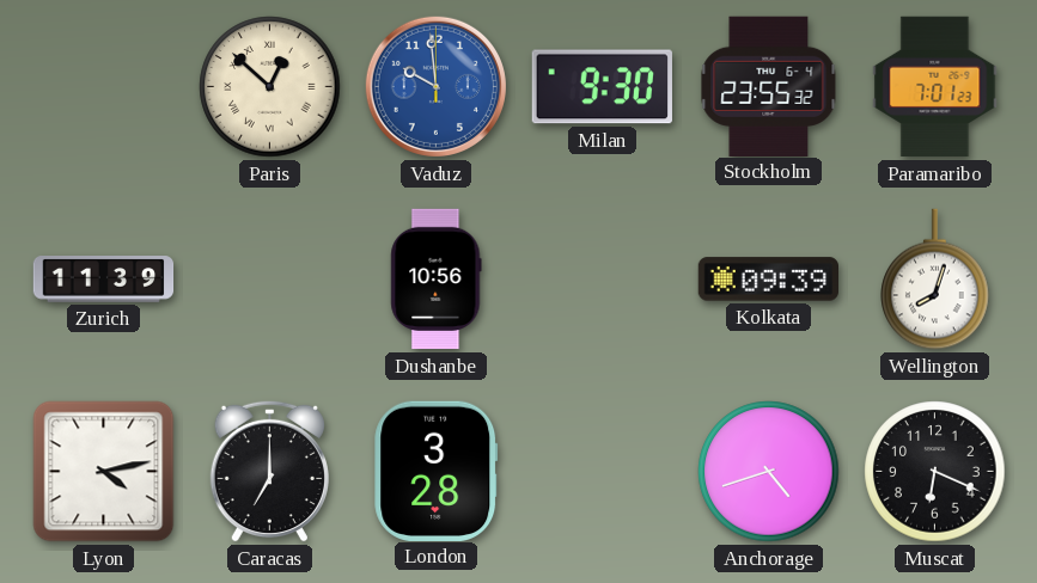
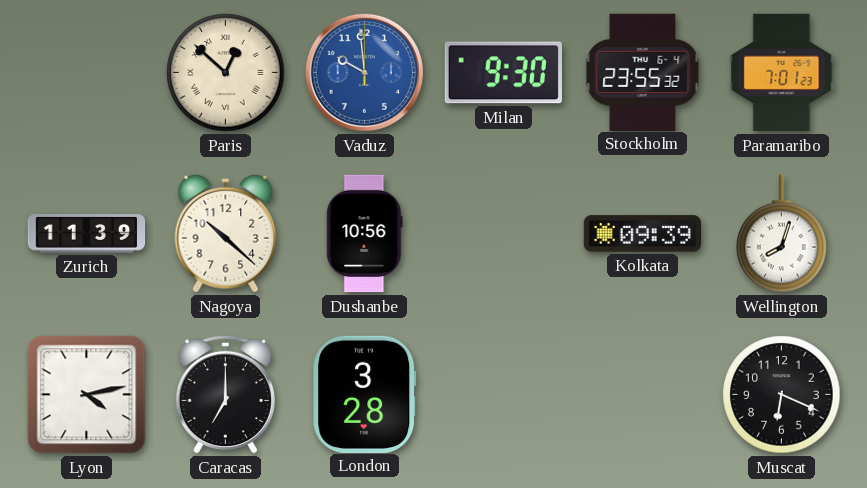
Nagoya: none -> 10:22 (226, 233)
Anchorage: 4:42 -> none (769, 472)
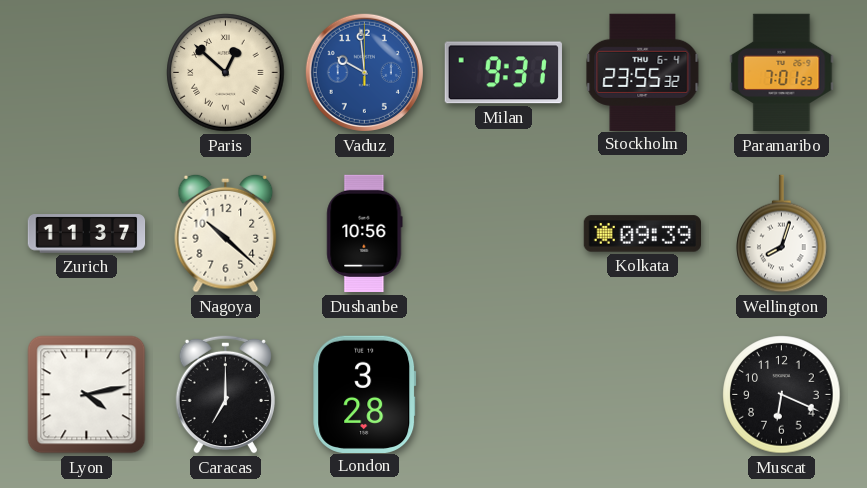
Milan: 9:30 -> 9:31 (503, 73)
Zurich: 11:39 -> 11:37 (87, 234)
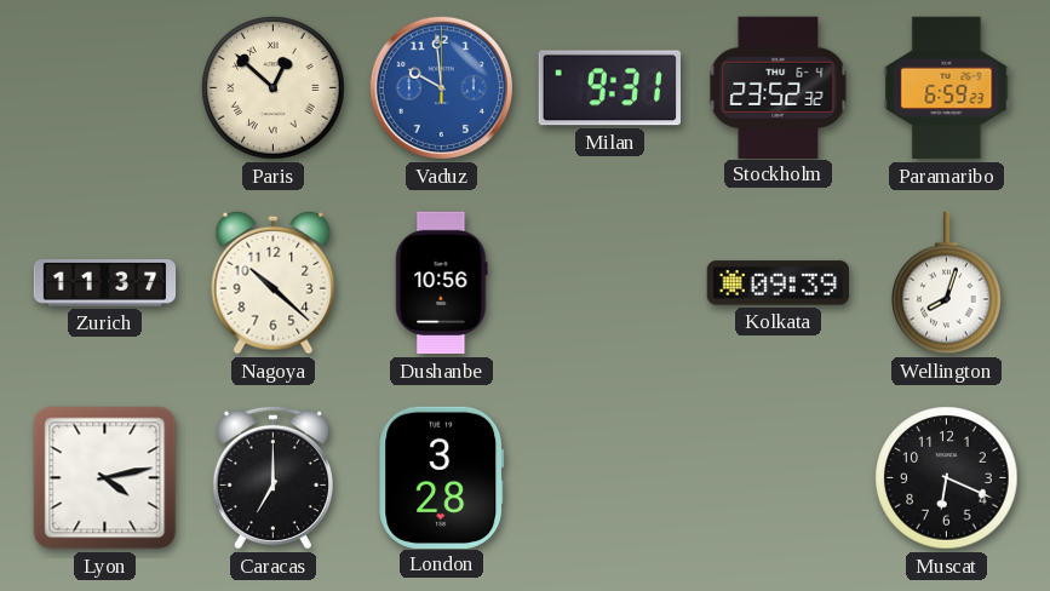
Stockholm: 23:55 -> 23:52 (779, 87)
Paramaribo: 7:01 -> 6:59 (947, 88)
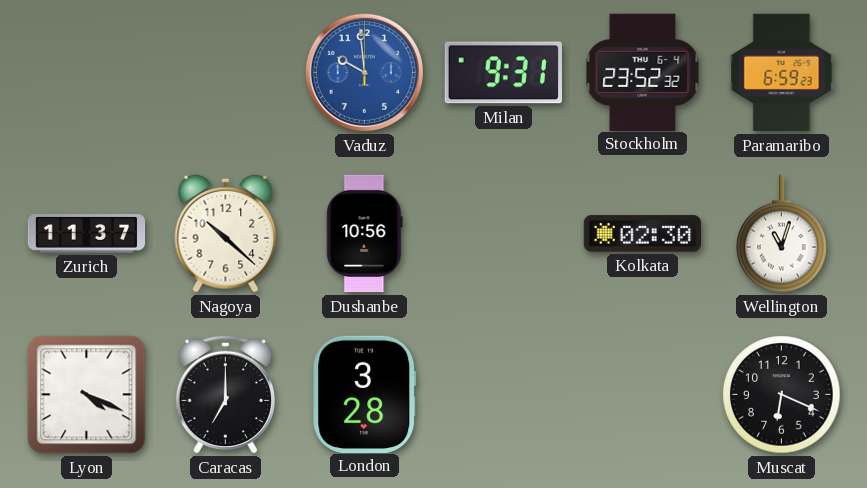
Paris: 12:52 -> none (274, 88)
Kolkata: 09:39 -> 02:30 (642, 234)
Wellington: 8:03 -> 11:03 (782, 234)
Lyon: 4:13 -> 4:19 (87, 395)
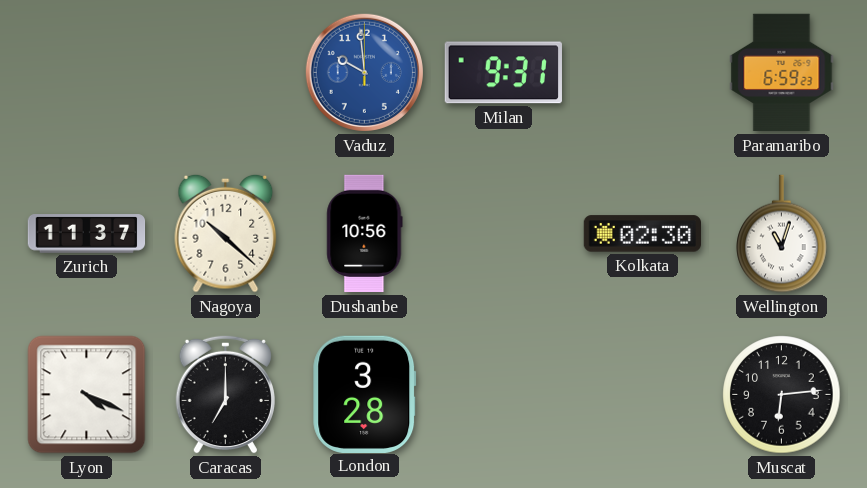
Stockholm: 23:52 -> none (643, 72)
Muscat: 6:19 -> 6:14 (782, 395)
